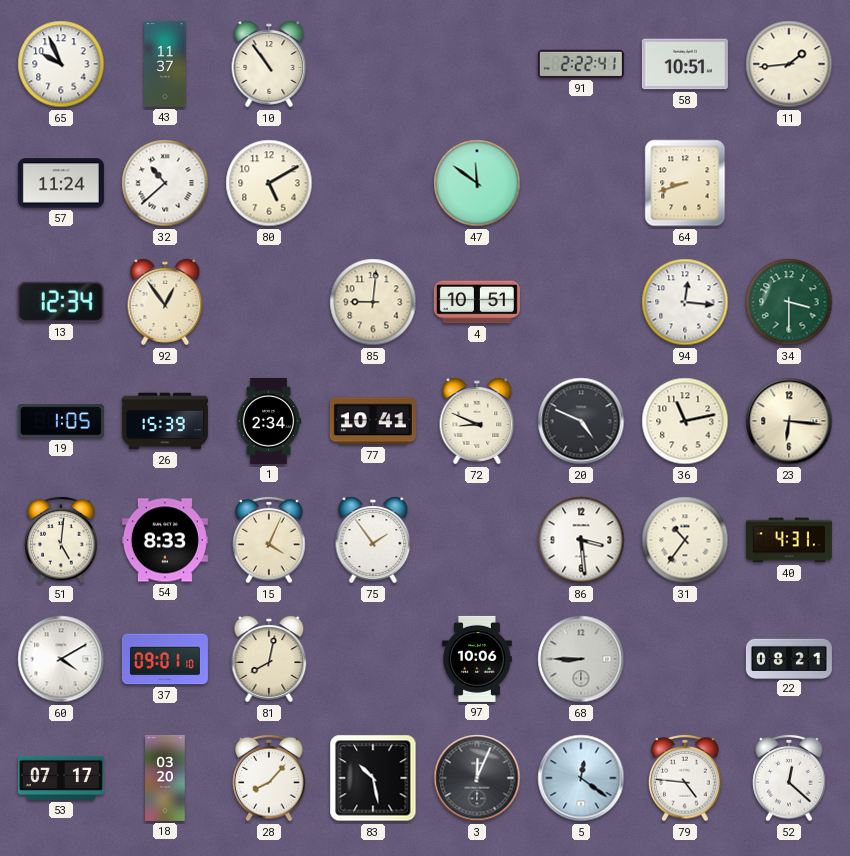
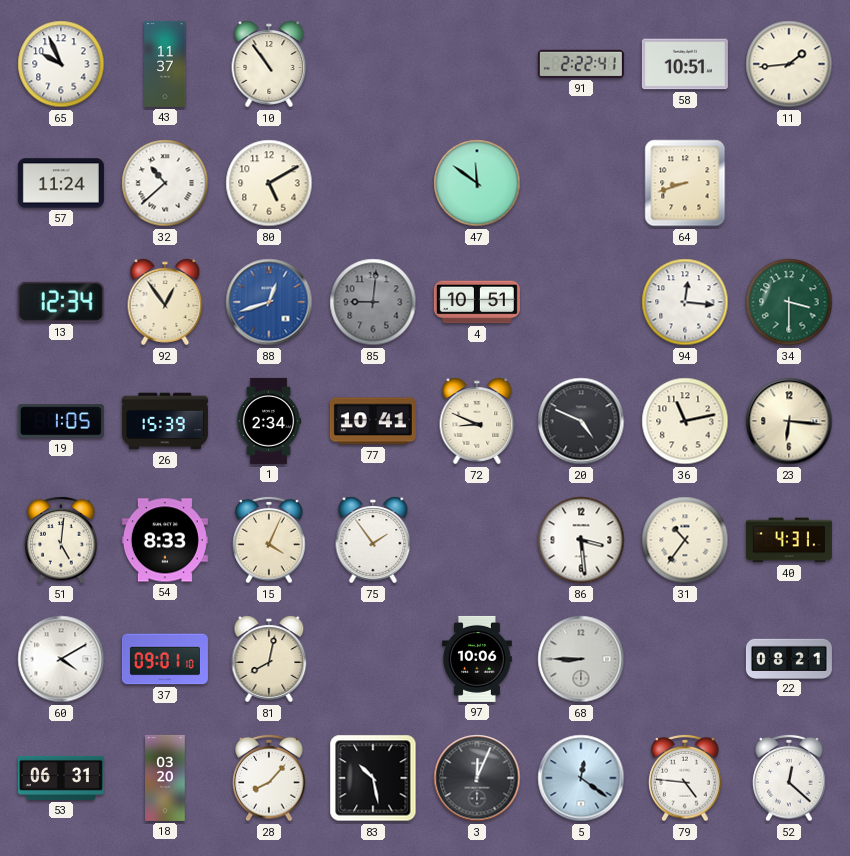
88: none -> 12:42 (269, 302)
85 dial: cream -> grey (373, 302)
53: 07:17 -> 06:31 (61, 778)
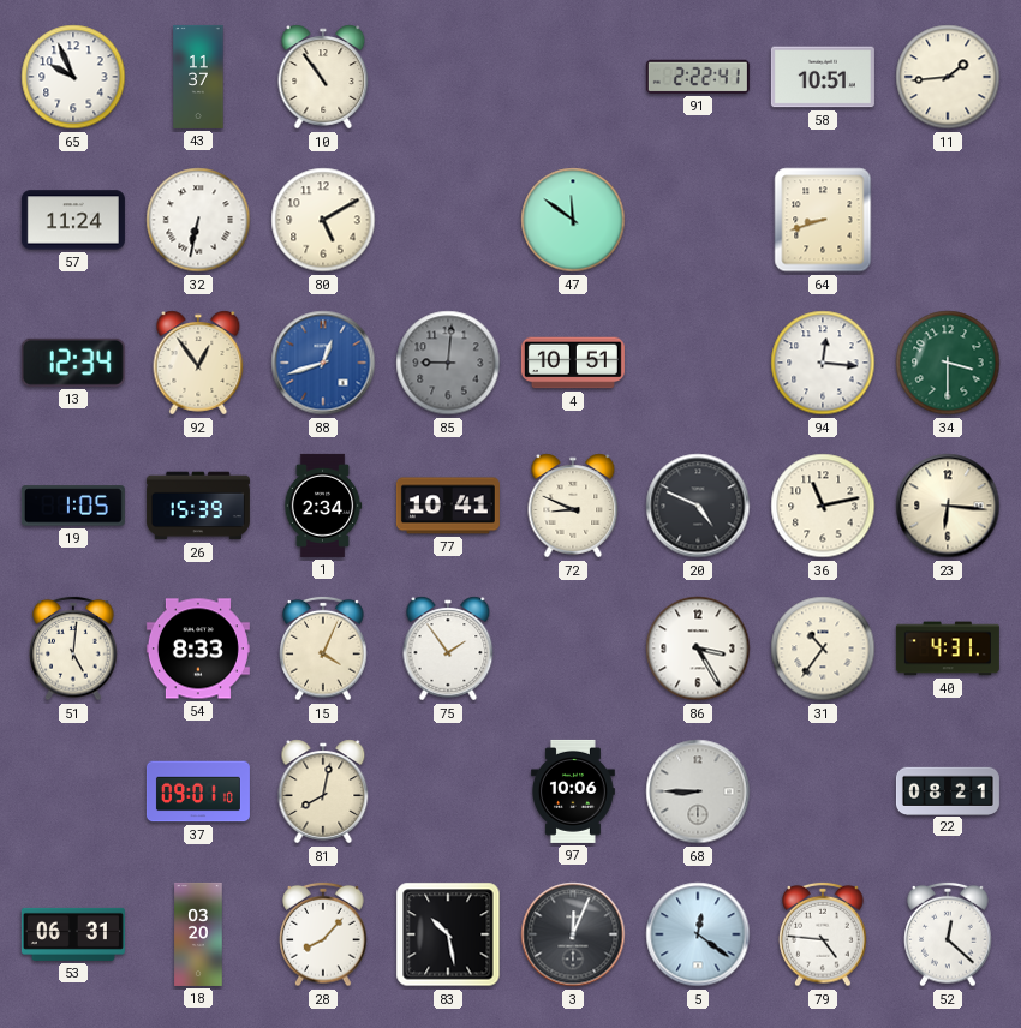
32: 10:38 -> 6:32 (198, 220)
86: 3:29 -> 3:25 (698, 649)
60: 4:10 -> none (61, 659)
